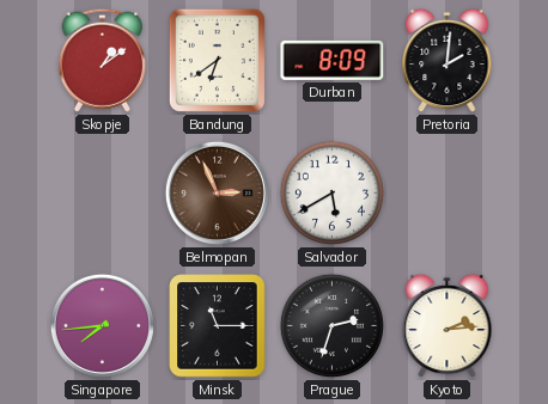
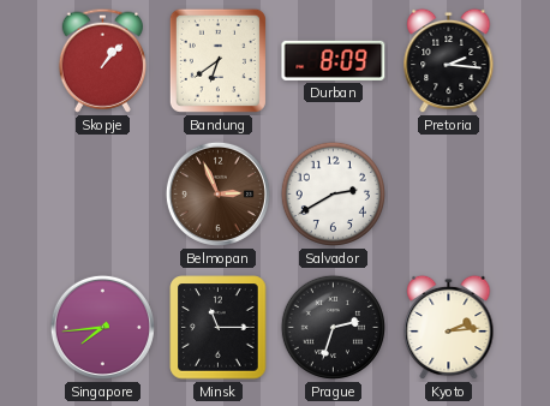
Skopje: 1:09 -> 1:07 (102, 60)
Pretoria: 2:01 -> 2:16 (449, 61)
Salvador: 5:40 -> 2:40 (333, 193)
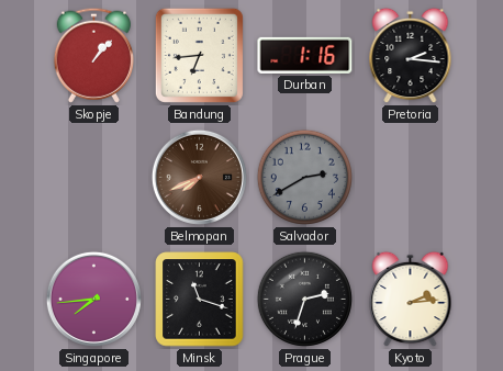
Bandung: 6:39 -> 6:44 (199, 55)
Durban: 8:09 -> 1:16 (305, 55)
Belmopan: 2:56 -> 7:41 (199, 177)
Salvador dial: white -> grey (304, 177)
Minsk: 11:15 -> 11:18 (200, 300)
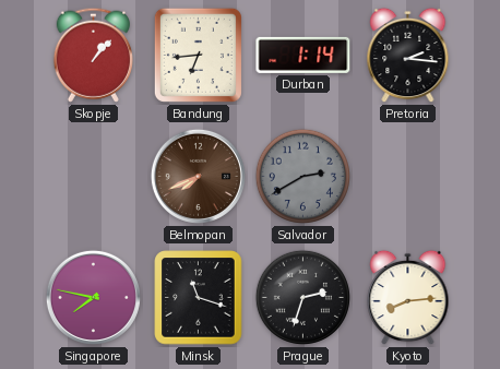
Durban: 1:16 -> 1:14 (303, 55)
Singapore: 7:44 -> 7:47 (93, 297)
Kyoto: 2:14 -> 8:14 (408, 298)
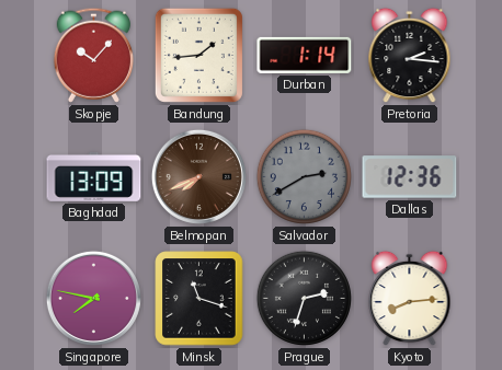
Skopje: 1:07 -> 10:07 (93, 55)
Bandung: 6:44 -> 1:44 (198, 55)
Baghdad: none -> 13:09 (94, 176)
Dallas: none -> 12:36 (410, 177)
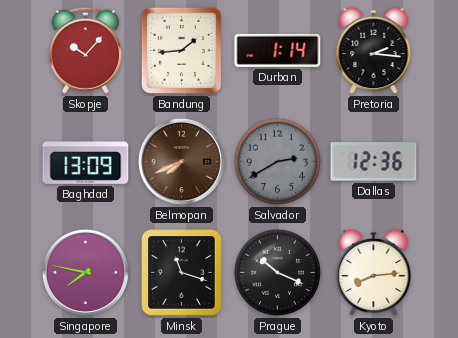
Prague: 2:33 -> 10:19 (277, 272)
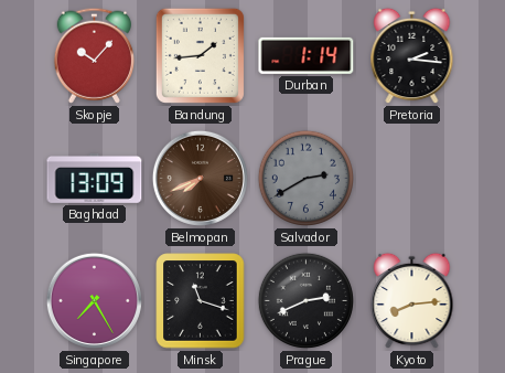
Dallas: 12:36 -> none (374, 162)
Singapore: 7:47 -> 7:25 (94, 300)
Prague: 10:19 -> 2:41 (305, 300)
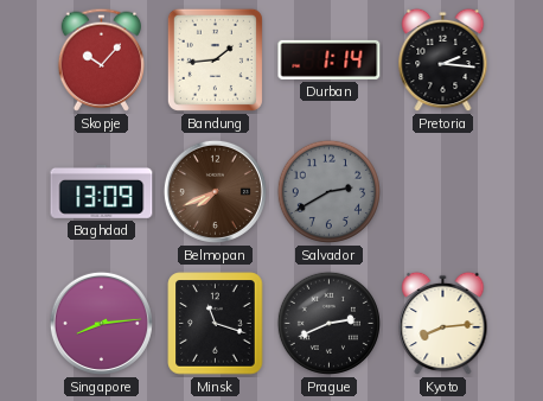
Singapore: 7:25 -> 8:14 (101, 323)
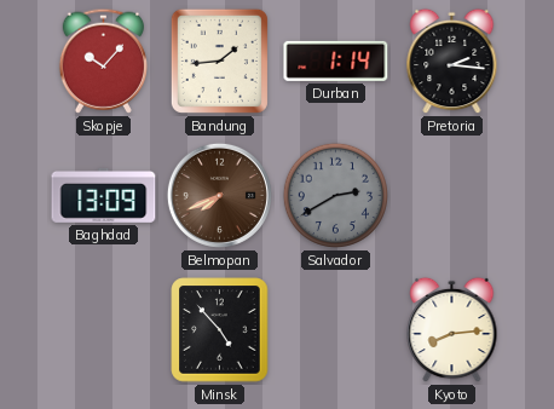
Singapore: 8:14 -> none (101, 323)
Minsk: 11:18 -> 4:53 (220, 330)
Prague: 2:41 -> none (328, 323)
